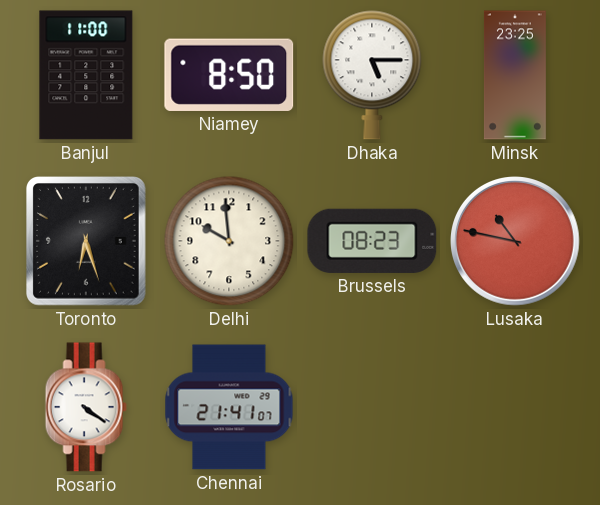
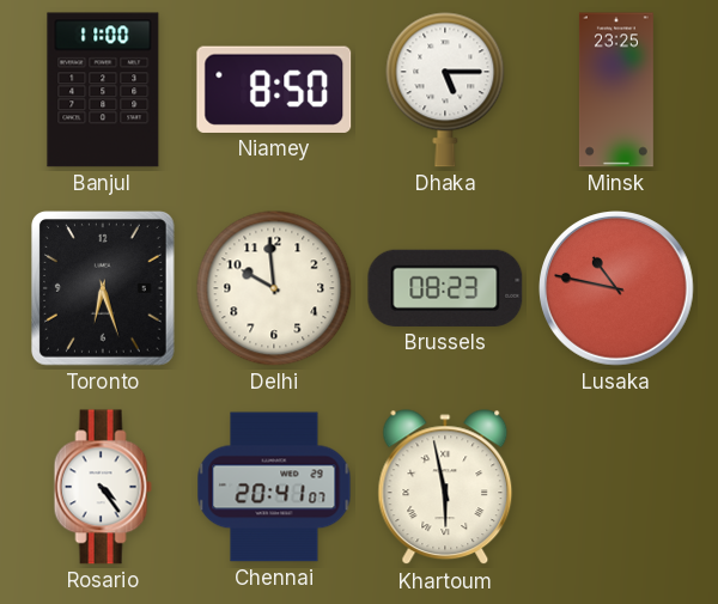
Rosario: 4:21 -> 4:24 (103, 487)
Chennai: 21:41 -> 20:41 (274, 487)
Khartoum: none -> 5:58 (445, 488)
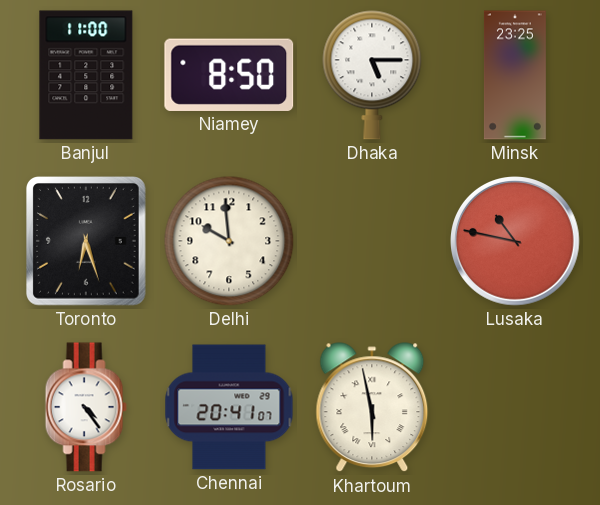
Brussels: 08:23 -> none (445, 288)
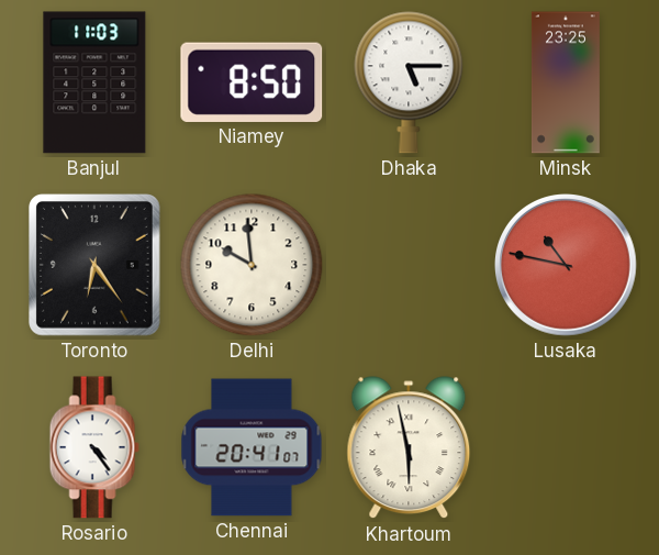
Banjul: 11:00 -> 11:03 (94, 82)
Toronto: 6:27 -> 6:24 (96, 266)
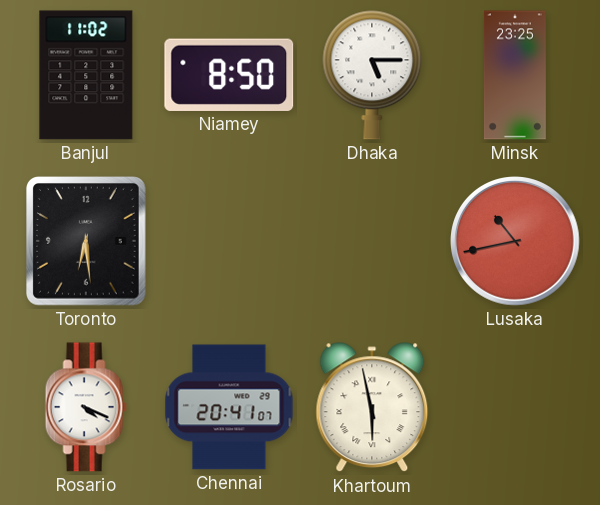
Banjul: 11:03 -> 11:02 (86, 75)
Toronto: 6:24 -> 6:29 (87, 242)
Delhi: 9:59 -> none (252, 265)
Lusaka: 10:47 -> 10:43 (516, 242)
Rosario: 4:24 -> 4:19 (86, 407)
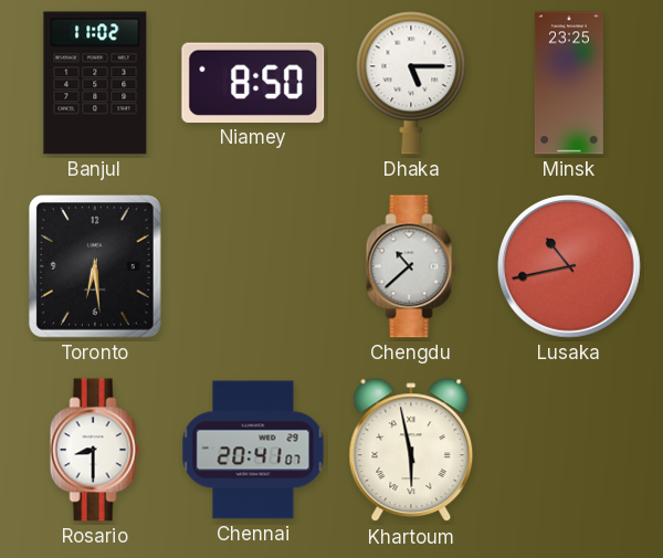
Chengdu: none -> 10:38 (411, 266)
Rosario: 4:19 -> 8:30 (95, 450)
